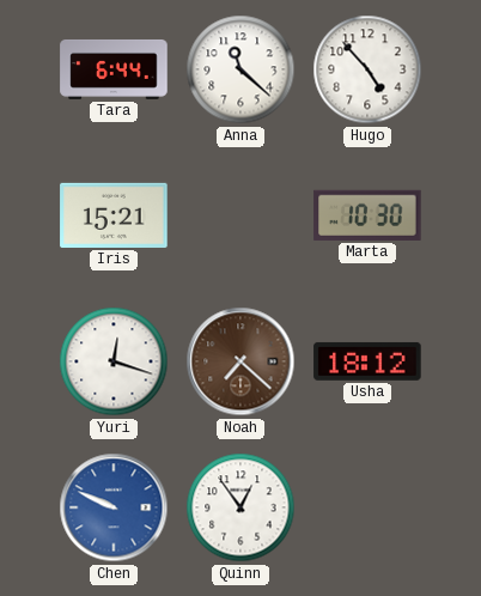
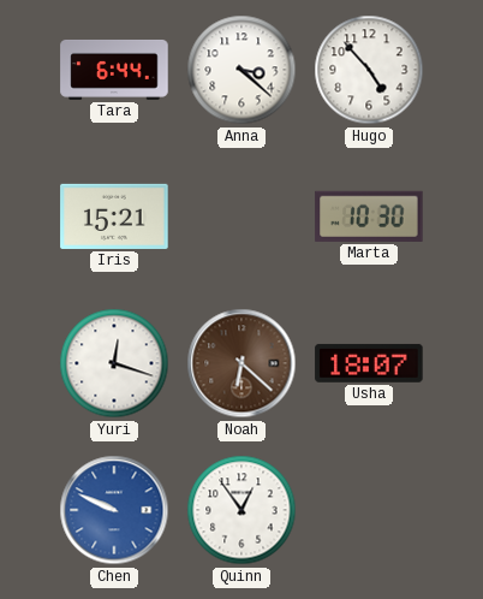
Anna: 11:22 -> 3:22 (241, 70)
Noah: 7:22 -> 6:22 (241, 363)
Usha: 18:12 -> 18:07 (369, 363)
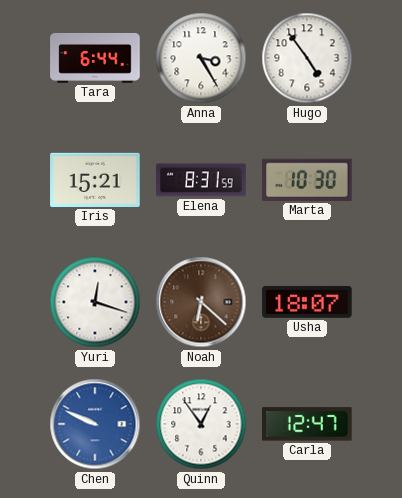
Anna: 3:22 -> 3:25 (201, 58)
Hugo: 4:53 -> 4:54 (307, 58)
Elena: none -> 8:31 (201, 180)
Carla: none -> 12:47 (307, 424)
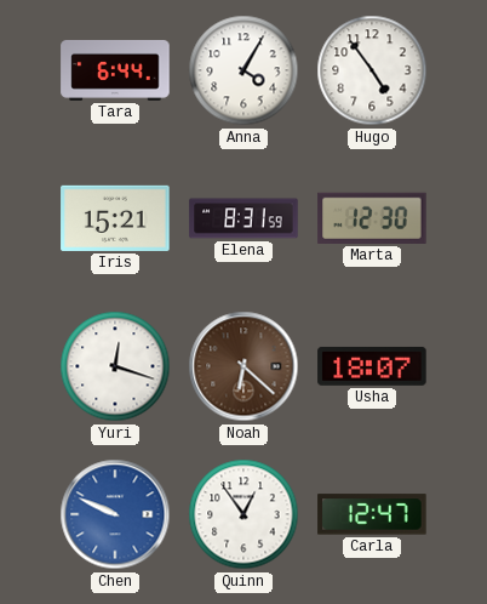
Anna: 3:25 -> 4:05 (243, 70)
Marta: 10:30 -> 12:30 (372, 218)
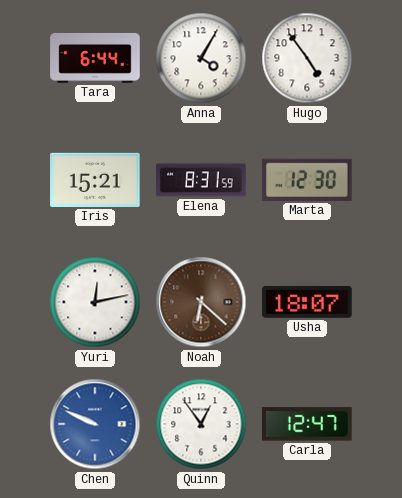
Yuri: 12:18 -> 12:13 (95, 302)
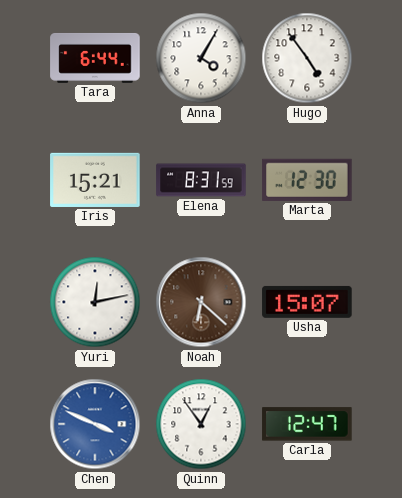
Usha: 18:07 -> 15:07 (307, 302)
Chen: 9:49 -> 3:49 (95, 424)
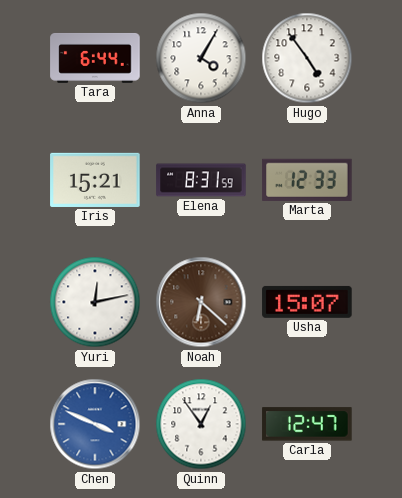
Marta: 12:30 -> 12:33 (307, 180)
